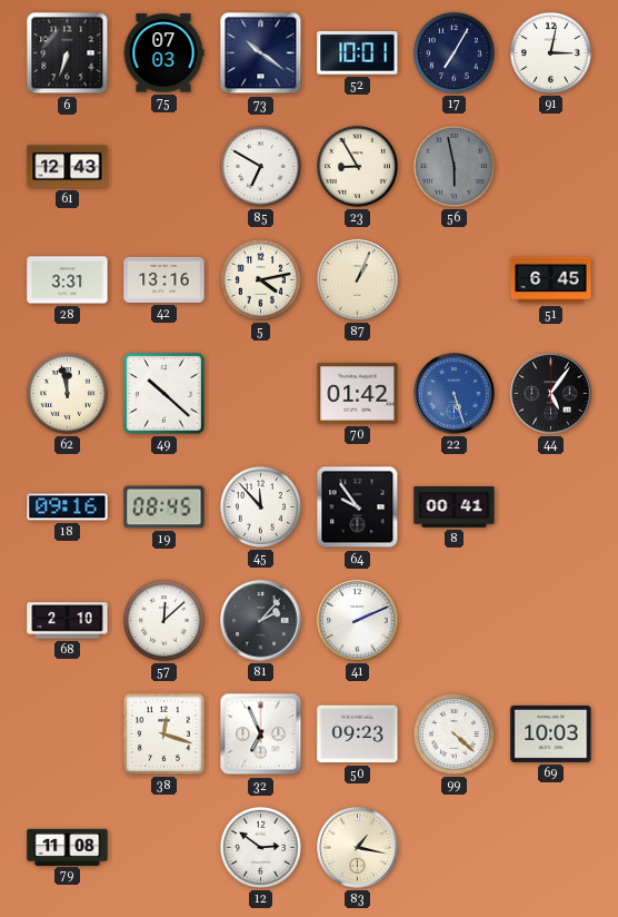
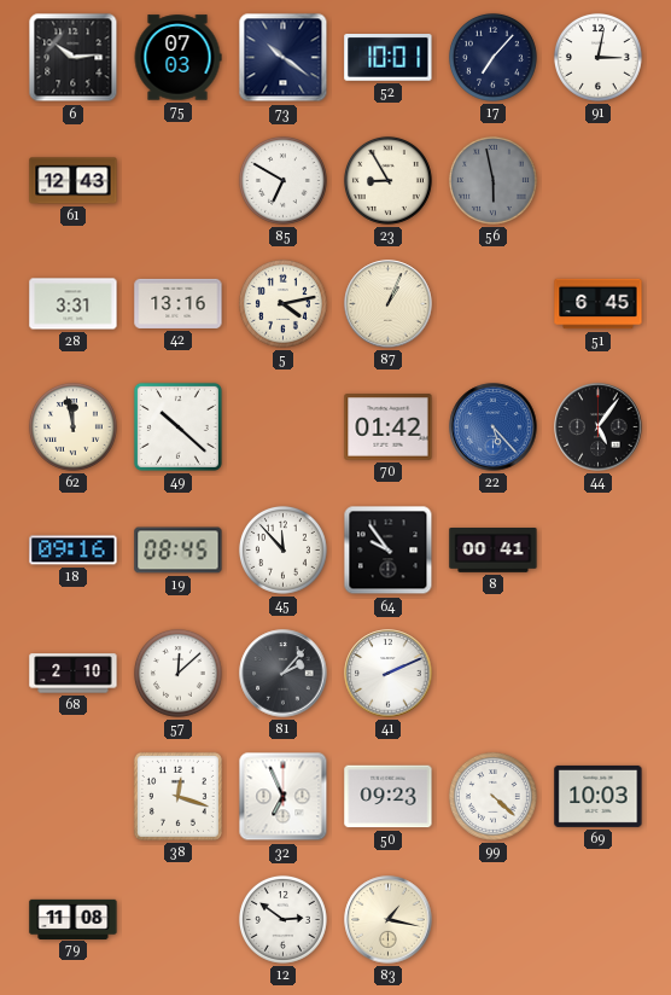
6: 6:33 -> 10:14 (74, 58)
17: 7:05 -> 7:07 (492, 57)
22: 5:27 -> 5:23 (494, 427)
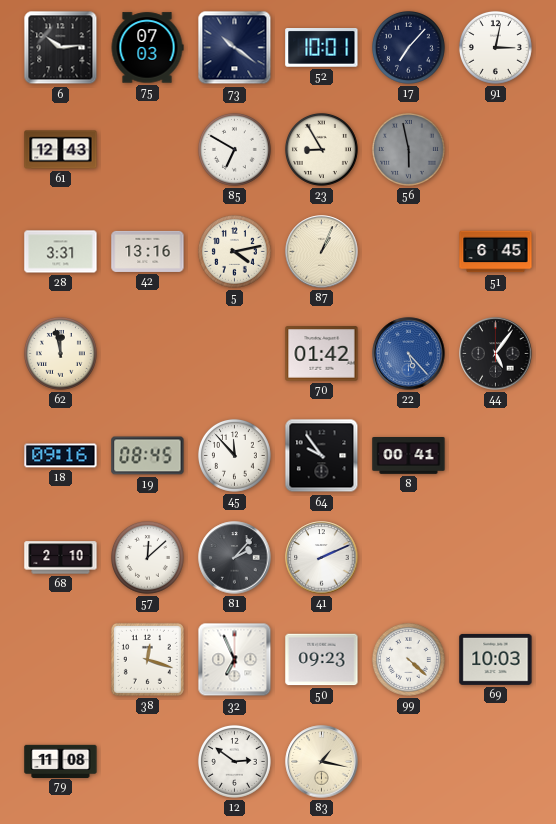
49: 10:22 -> none (177, 426)
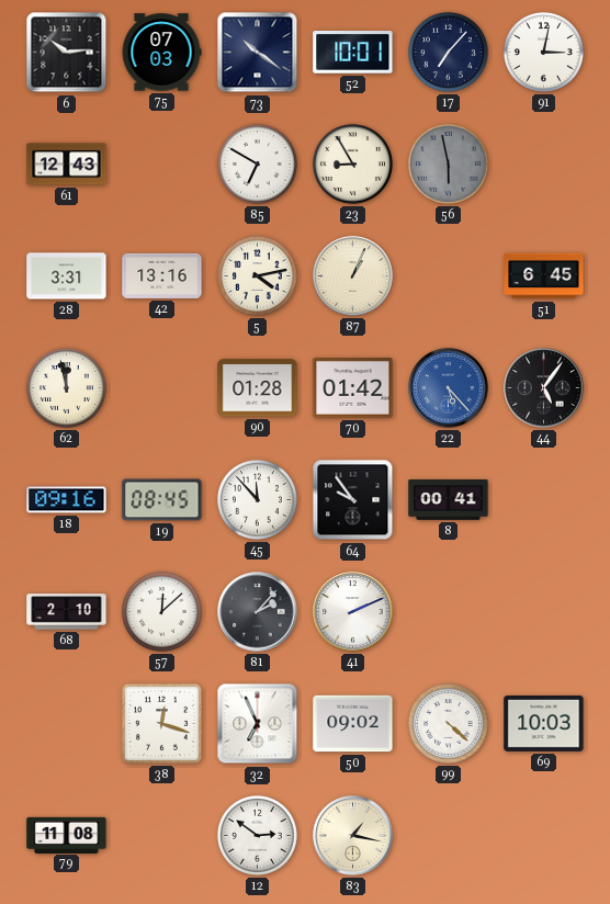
90: none -> 01:28 (258, 388)
50: 09:23 -> 09:02 (353, 724)
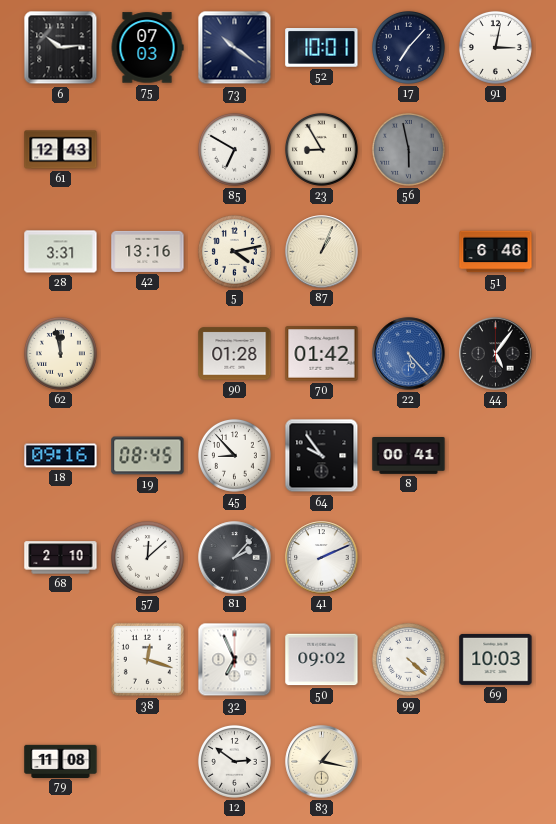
51: 6:45 -> 6:46 (496, 252)
45: 11:53 -> 8:53 (234, 455)
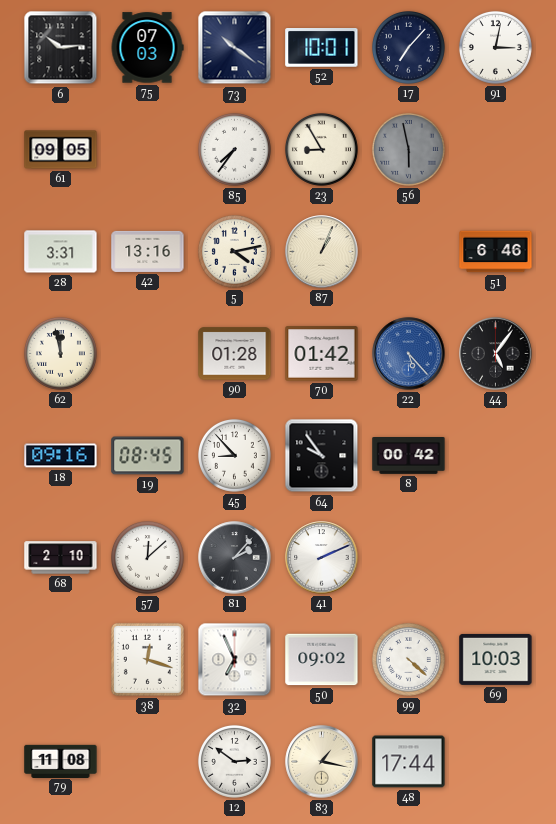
61: 12:43 -> 09:05 (61, 150)
85: 6:50 -> 7:36 (234, 149)
8: 00:41 -> 00:42 (409, 456)
48: none -> 17:44 (409, 762)
